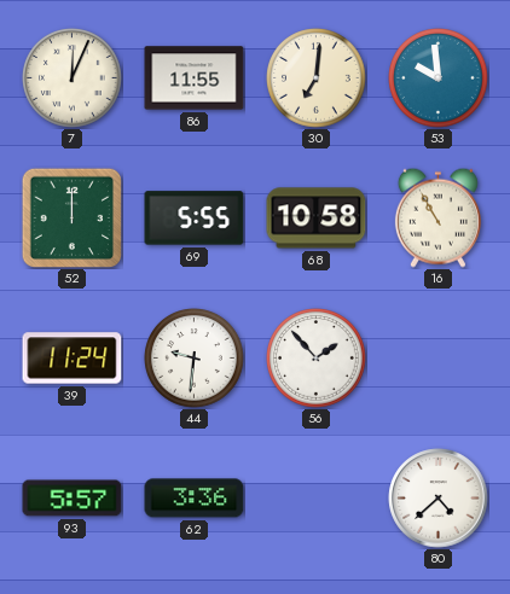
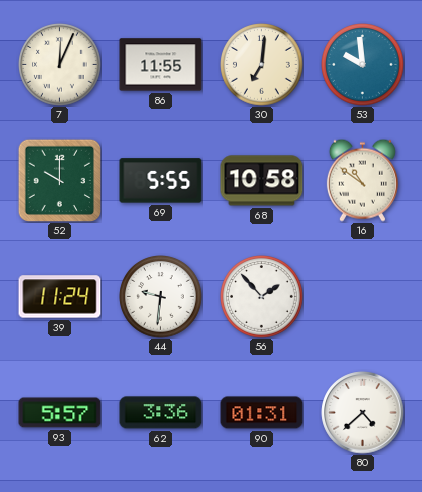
52: 12:00 -> 10:00 (59, 180)
16: 10:55 -> 10:51 (362, 180)
90: none -> 01:31 (262, 413)
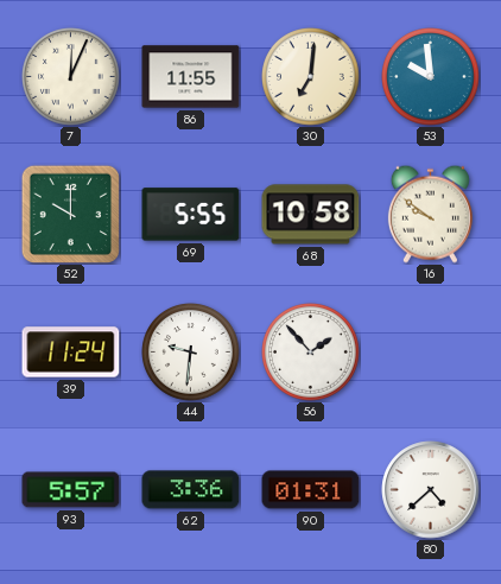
16: 10:51 -> 9:51 (430, 214)
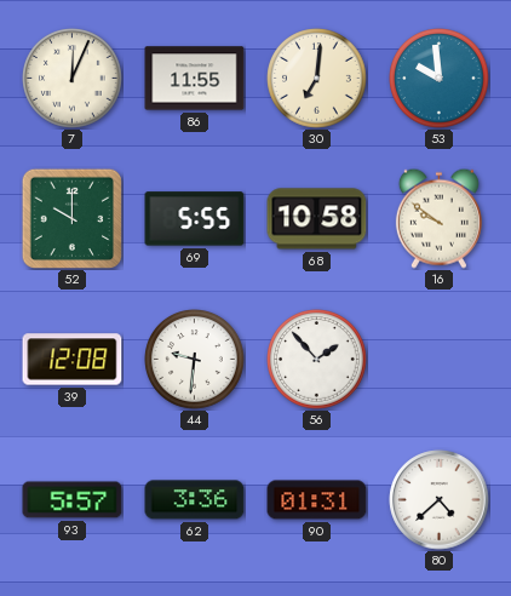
39: 11:24 -> 12:08 (73, 360)
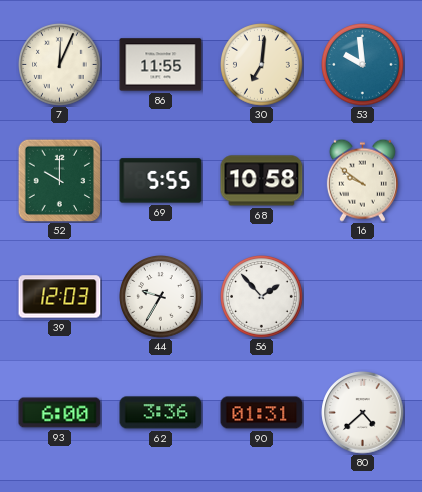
39: 12:08 -> 12:03 (60, 297)
44: 9:31 -> 9:35 (161, 297)
93: 5:57 -> 6:00 (60, 413)
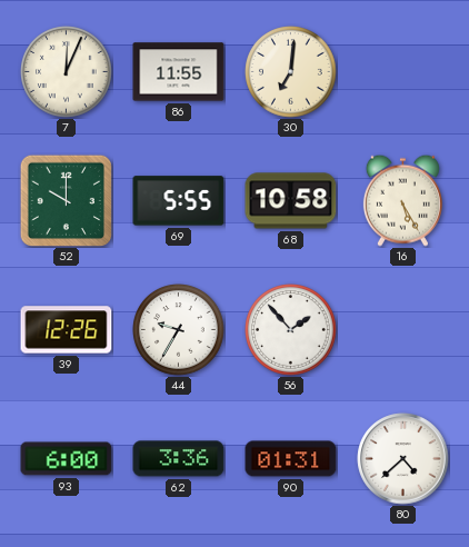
53: 9:59 -> none (363, 65)
16: 9:51 -> 5:25 (402, 200)
39: 12:03 -> 12:26 (67, 330)
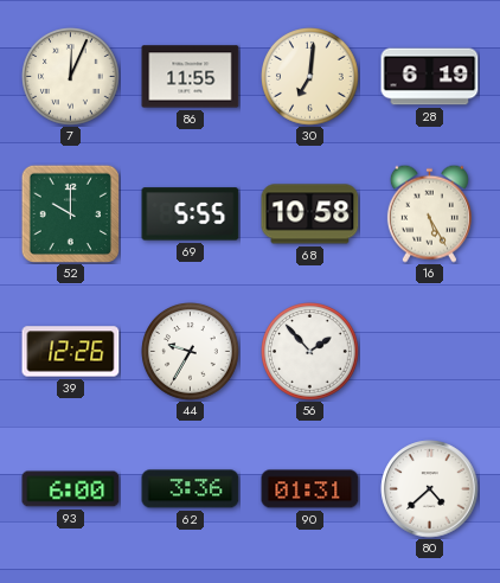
28: none -> 6:19 (430, 77)
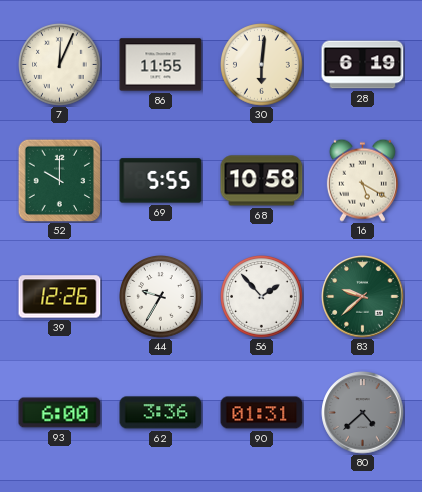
30: 7:01 -> 6:01 (262, 65)
16: 5:25 -> 5:20 (362, 180)
83: none -> 9:38 (363, 297)
80 dial: white -> grey (363, 413)
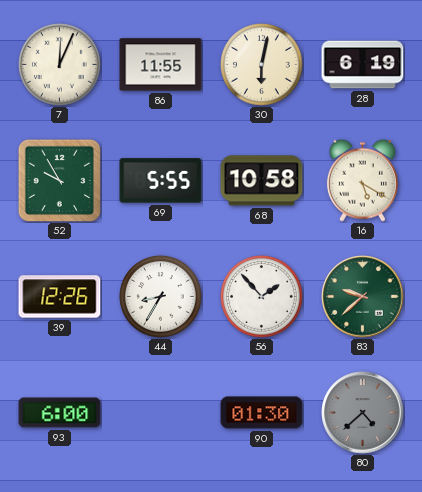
30: 6:01 -> 6:02 (262, 65)
52: 10:00 -> 9:55 (59, 180)
44: 9:35 -> 8:35 (161, 297)
62: 3:36 -> none (161, 413)
90: 01:31 -> 01:30 (262, 413)
